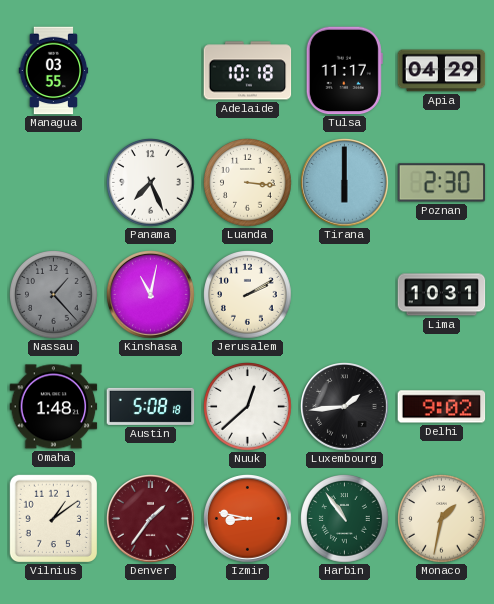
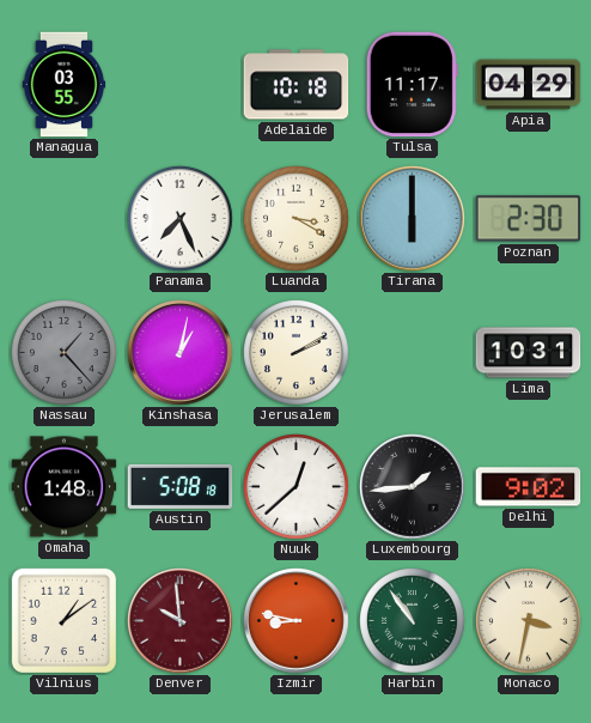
Luanda: 3:16 -> 3:20 (297, 219)
Kinshasa: 11:02 -> 1:02 (181, 353)
Denver: 1:36 -> 9:59 (181, 621)
Monaco: 1:32 -> 3:32 (529, 621)
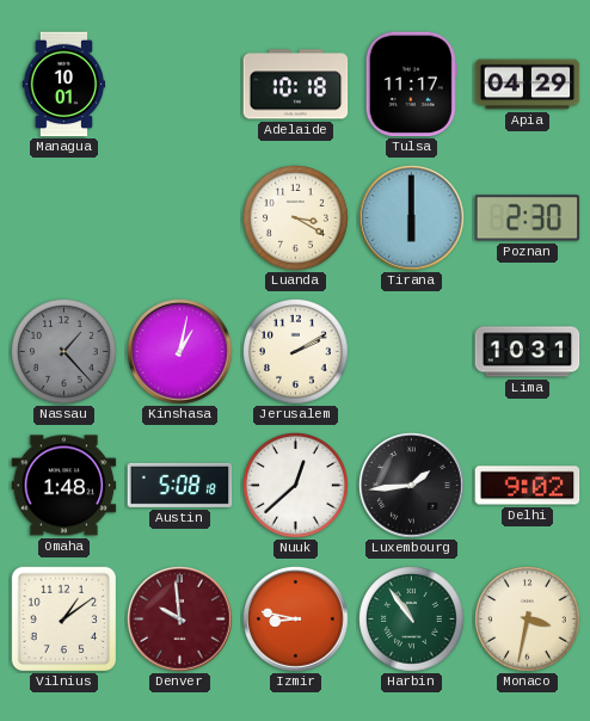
Managua: 03:55 -> 10:01 (64, 85)
Panama: 7:26 -> none (181, 219)
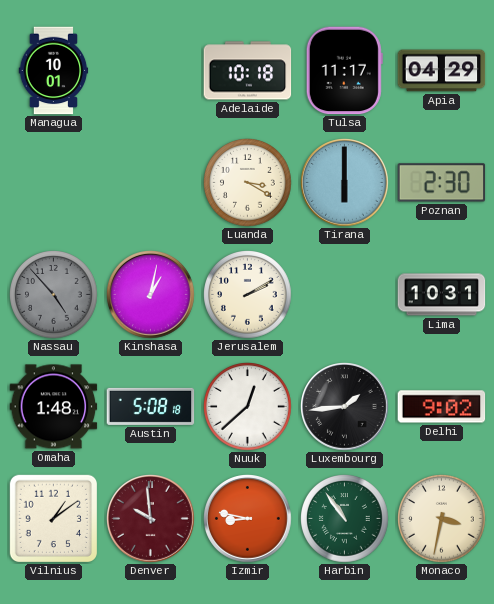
Nassau: 1:23 -> 4:53 (54, 295)
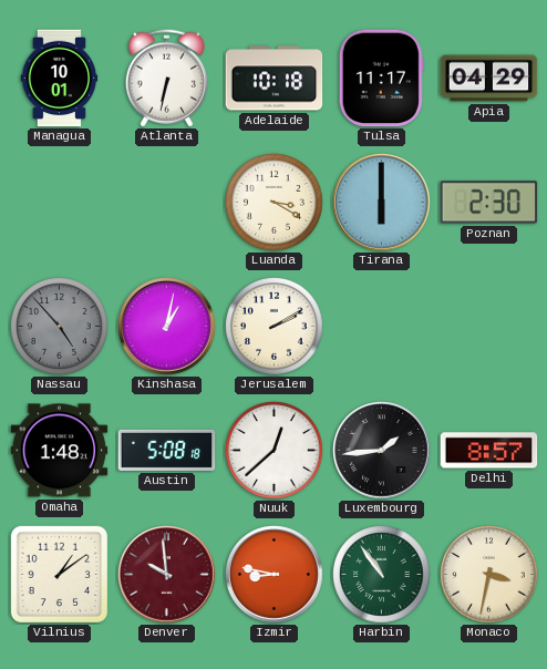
Atlanta: none -> 6:32 (166, 79)
Lima: 10:31 -> none (442, 295)
Delhi: 9:02 -> 8:57 (489, 451)
